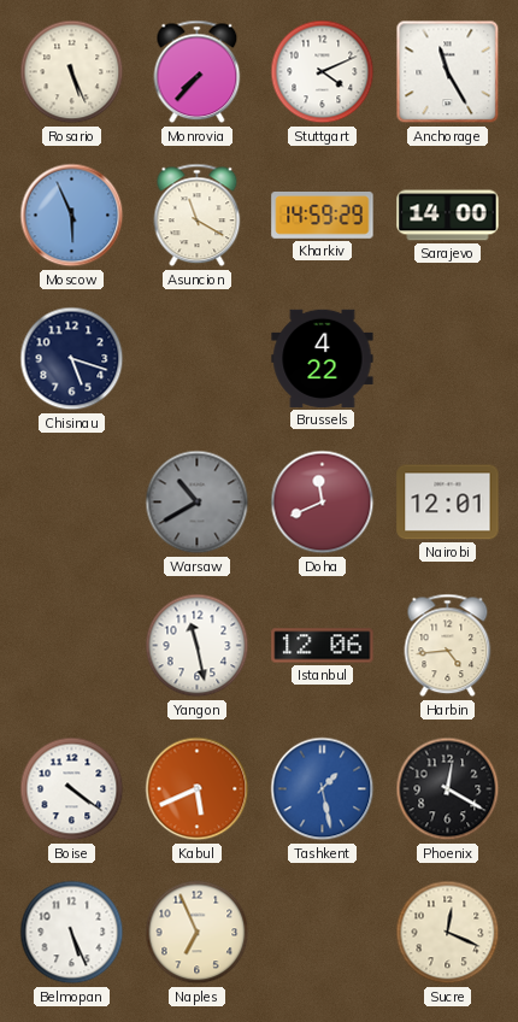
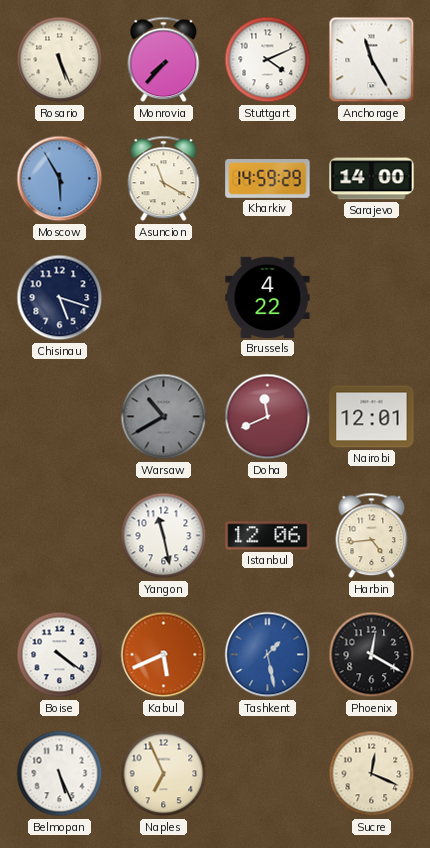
Moscow: 5:56 -> 5:55 (60, 179)
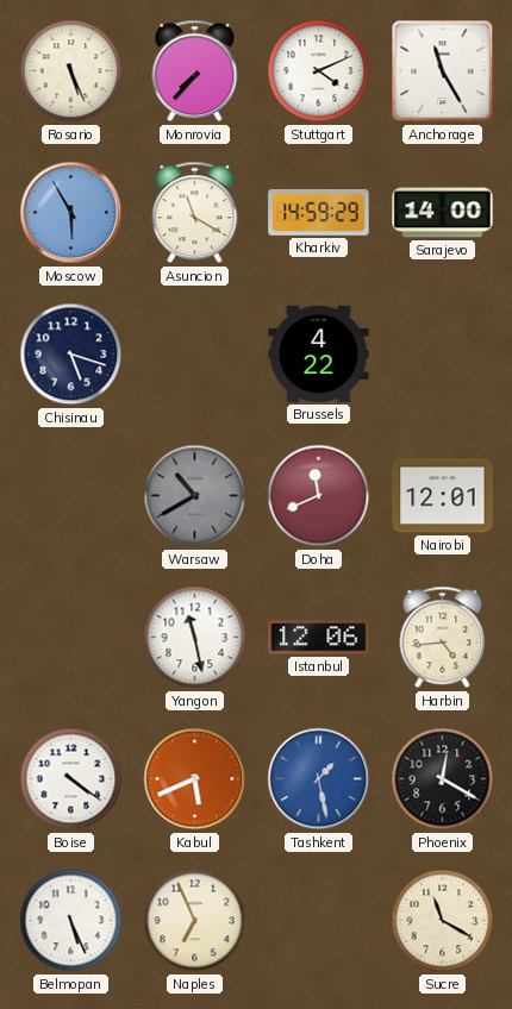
Sucre: 12:19 -> 11:20 (443, 921)
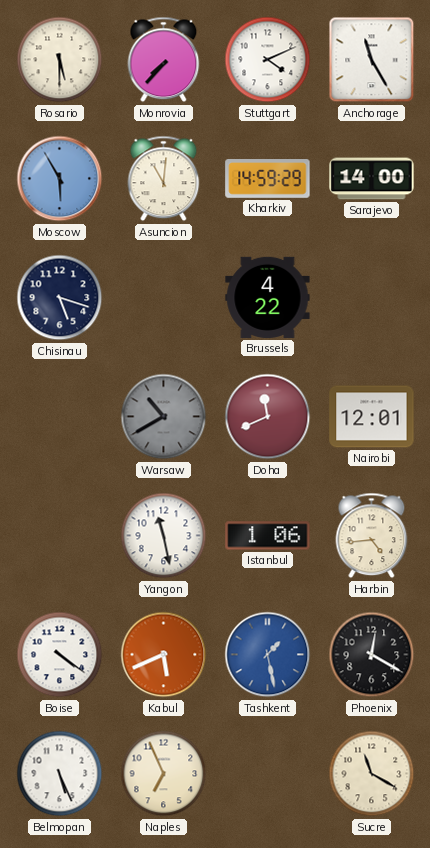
Rosario: 5:26 -> 5:30 (60, 60)
Asuncion: 11:20 -> 11:01 (164, 179)
Istanbul: 12:06 -> 1:06 (268, 536)
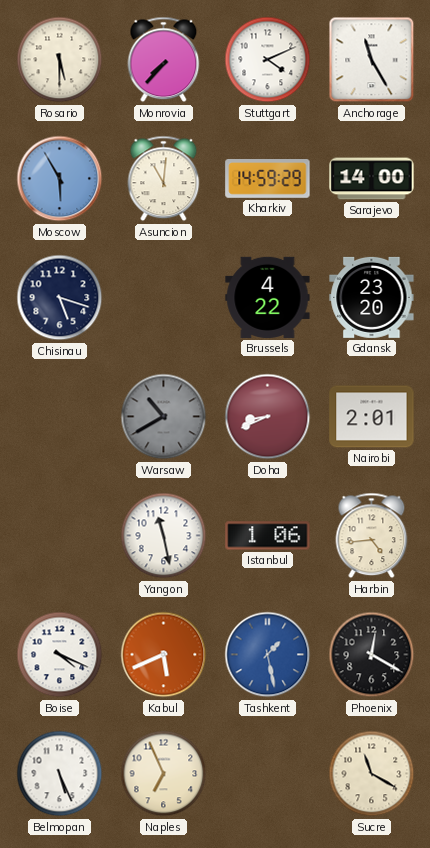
Gdansk: none -> 23:20 (372, 297)
Doha: 11:41 -> 8:41 (268, 417)
Nairobi: 12:01 -> 2:01 (372, 417)
Boise: 4:21 -> 4:19 (60, 655)
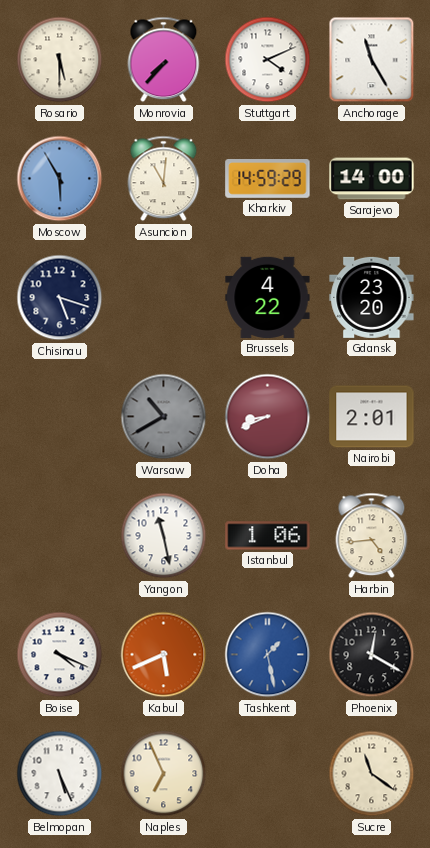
Sucre: 11:20 -> 11:21 (372, 774)
